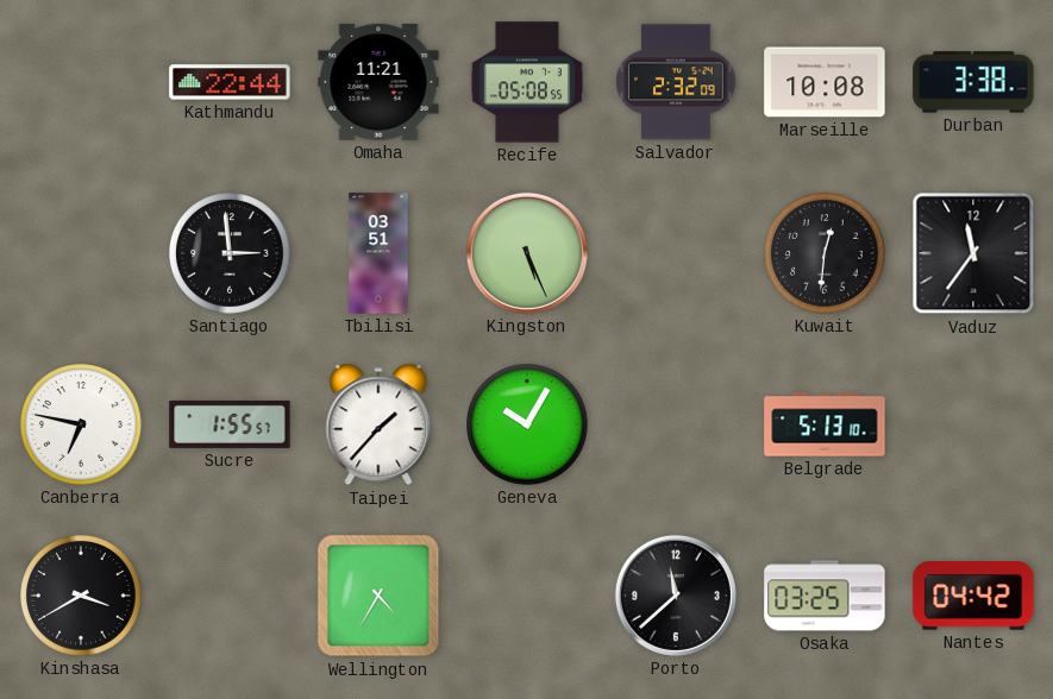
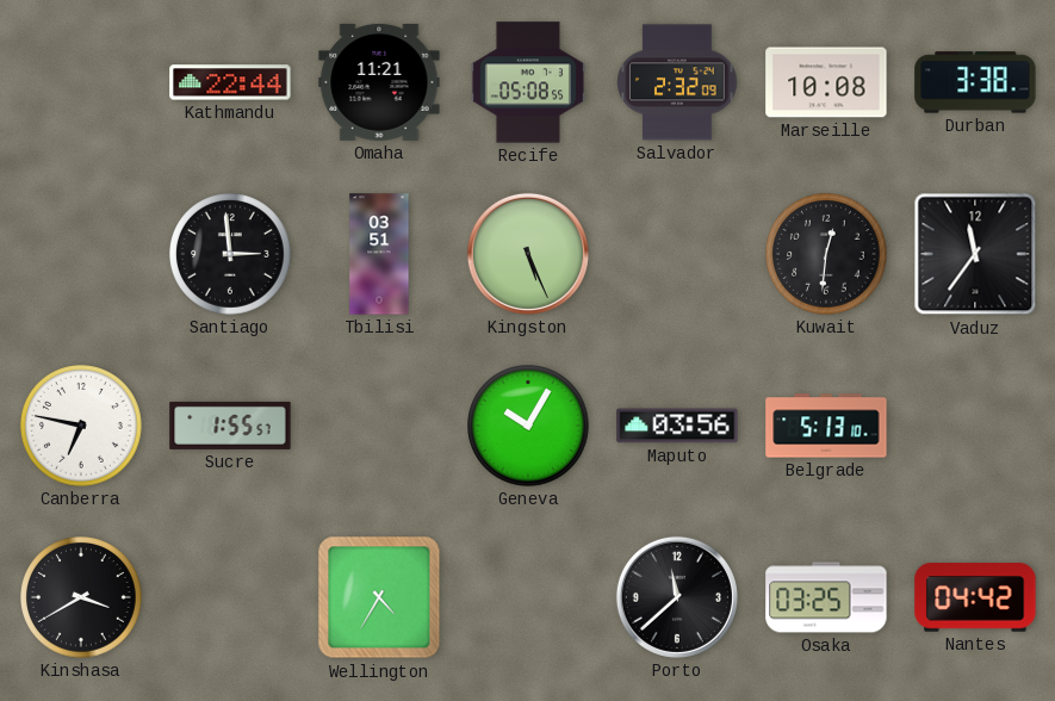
Taipei: 1:37 -> none (378, 424)
Maputo: none -> 03:56 (677, 426)
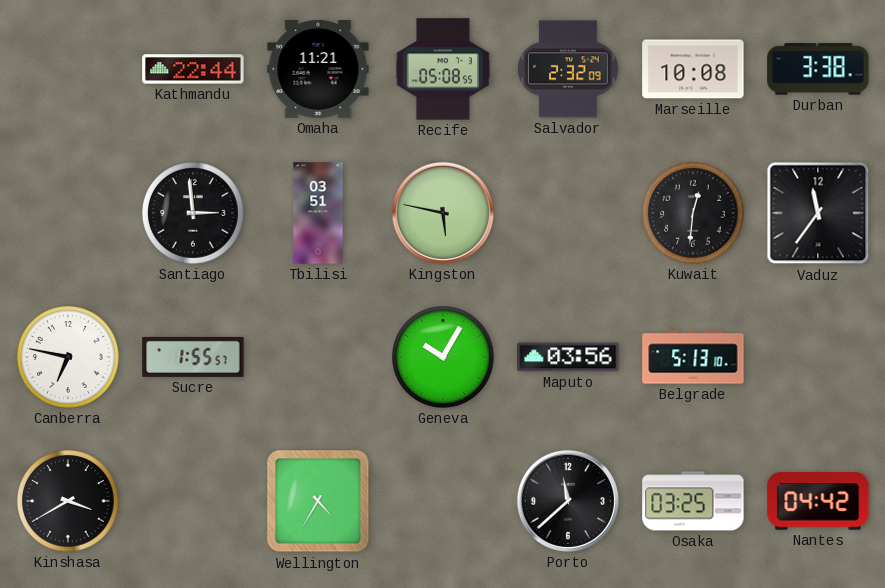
Kingston: 5:26 -> 5:47 (443, 213)
